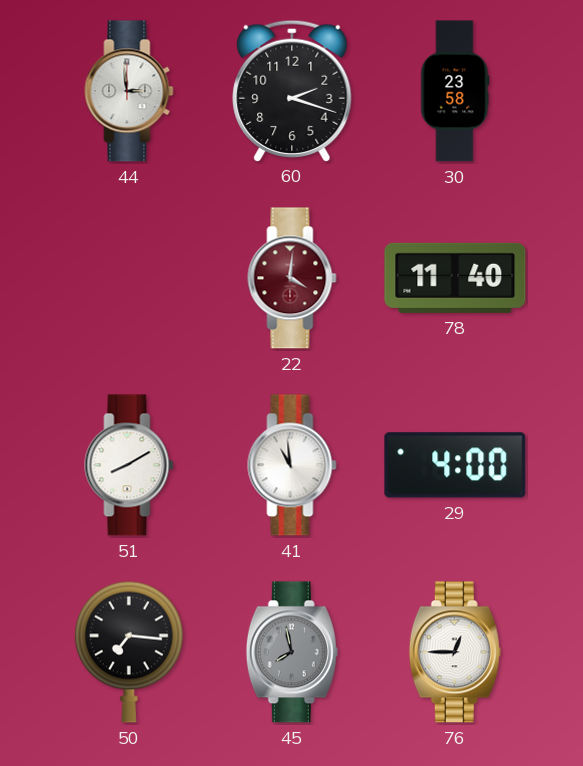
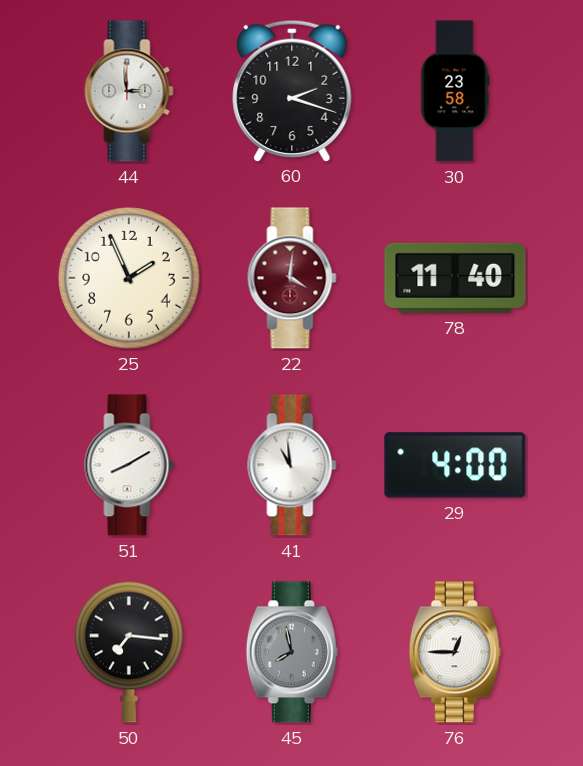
25: none -> 1:56 (130, 279)
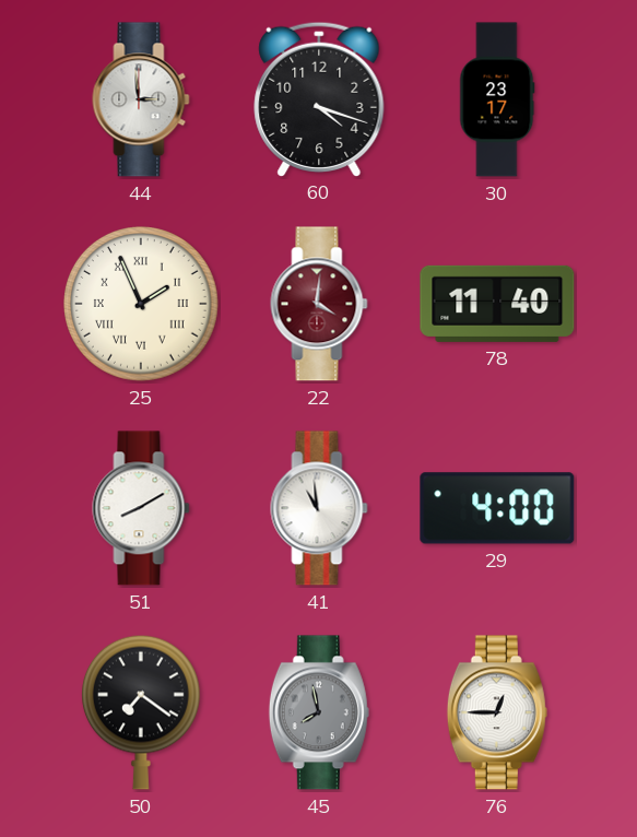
60: 2:18 -> 4:18 (319, 98)
30: 23:58 -> 23:17 (497, 99)
25 numerals: Arabic -> Roman (142, 305)
50: 7:16 -> 7:21 (141, 712)
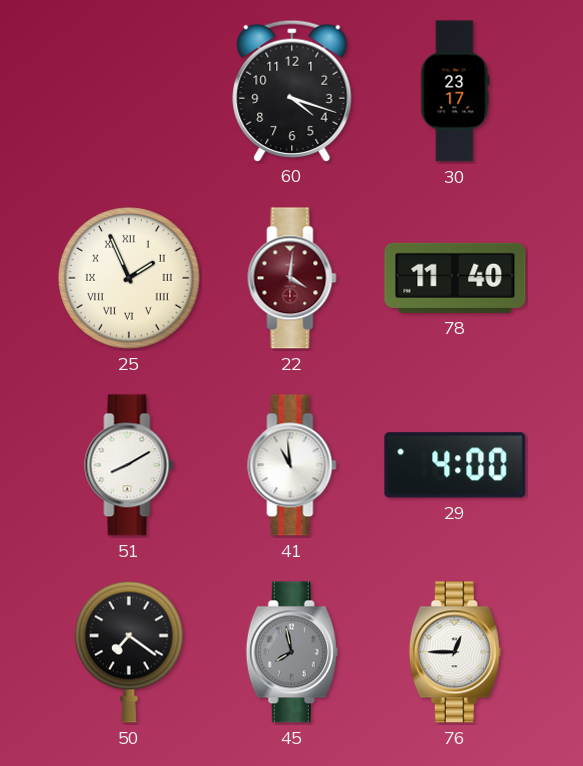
44: 2:59 -> none (141, 99)
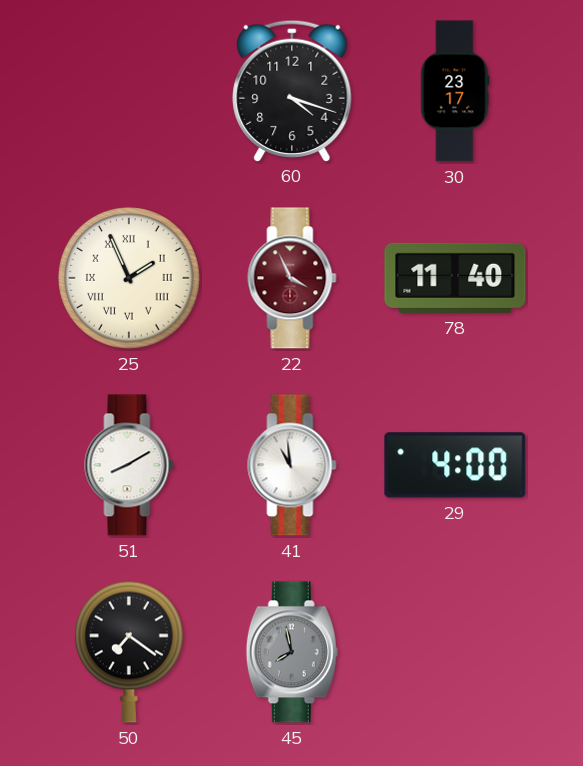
22: 4:01 -> 3:56 (292, 278)
76: 12:45 -> none (455, 652)
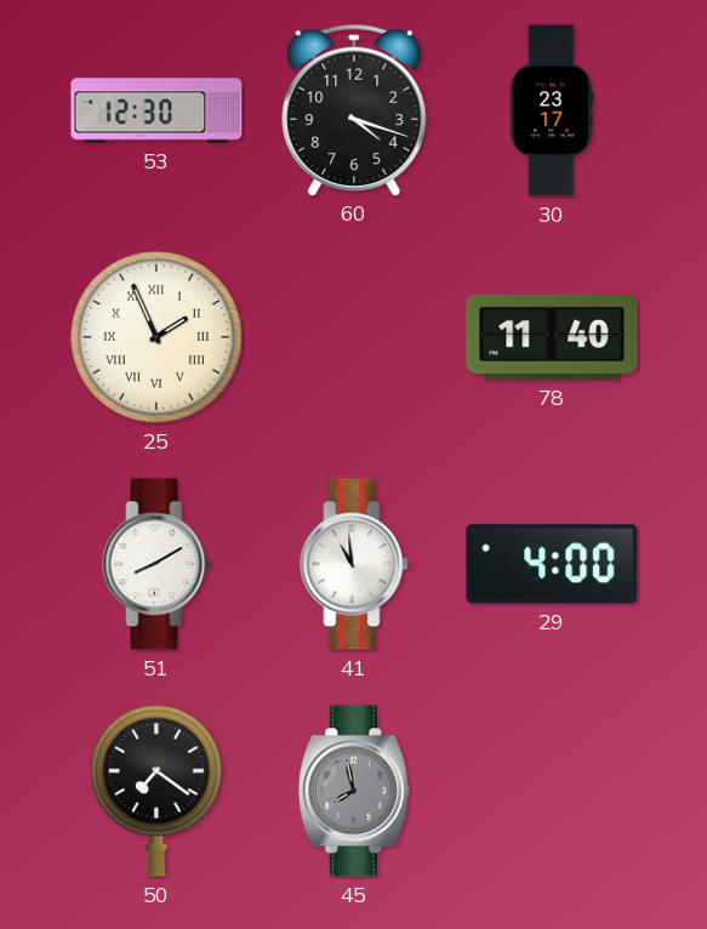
53: none -> 12:30 (156, 110)
22: 3:56 -> none (292, 278)
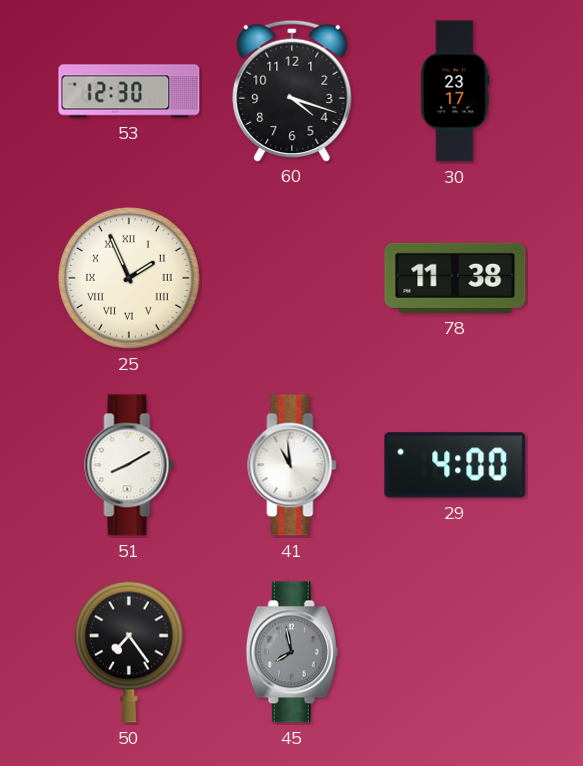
78: 11:40 -> 11:38 (455, 278)
50: 7:21 -> 7:24 (129, 652)
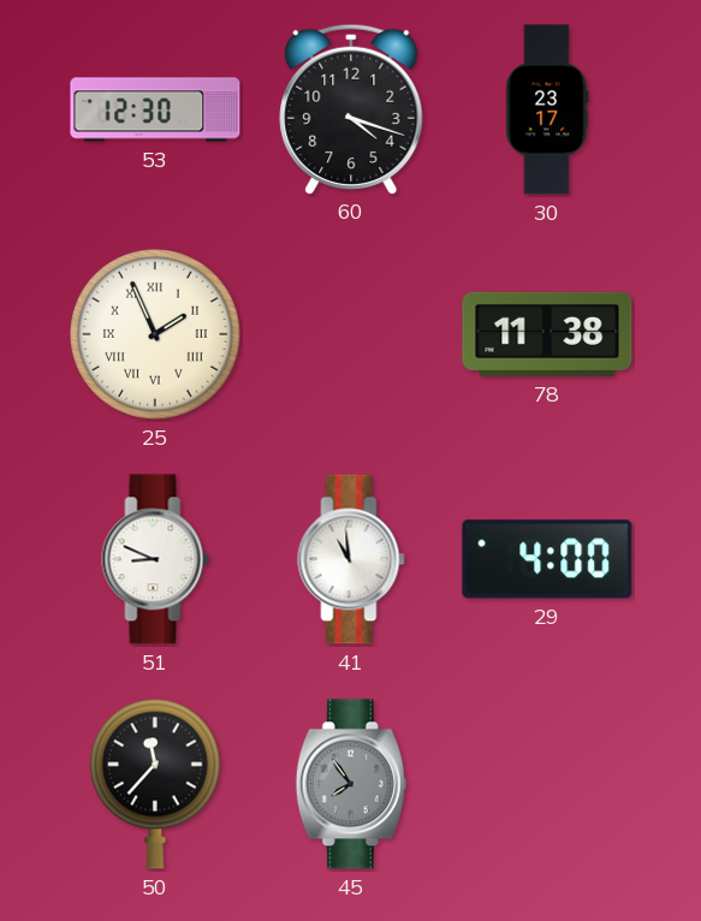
51: 8:10 -> 8:49 (155, 559)
50: 7:24 -> 11:37 (155, 784)
45: 7:58 -> 7:54 (351, 784)
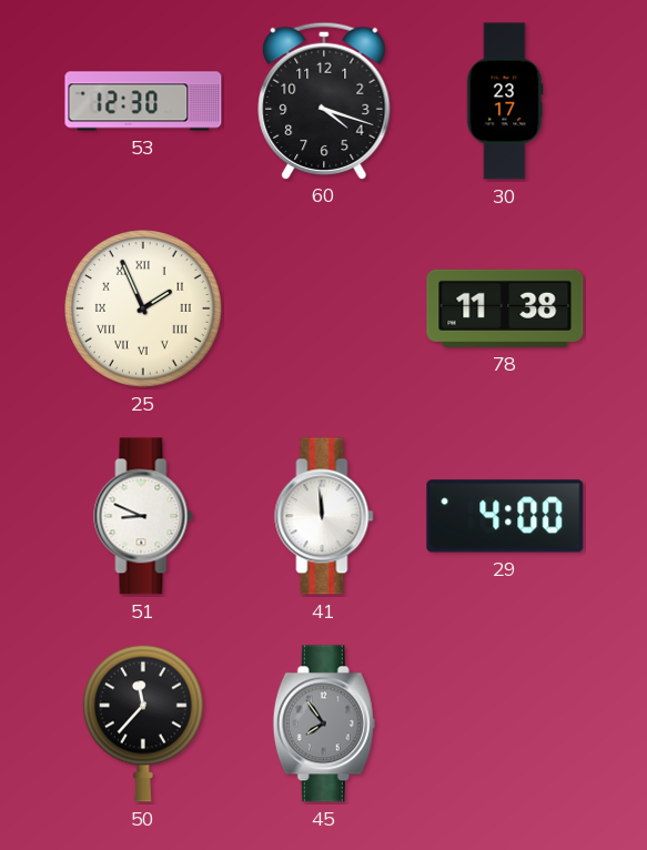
41: 10:59 -> 11:59 (324, 516)
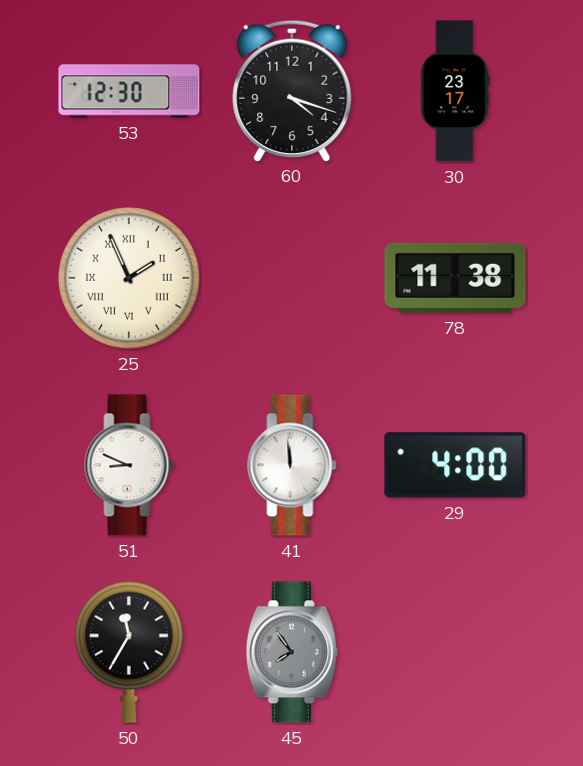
50: 11:37 -> 11:35 (129, 652)
